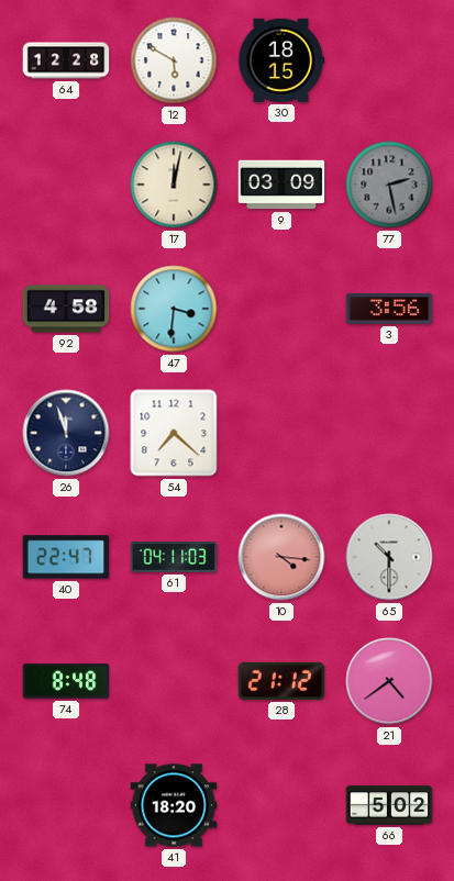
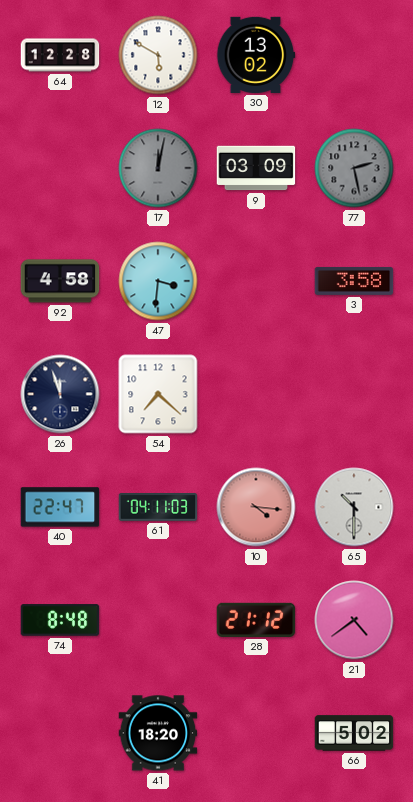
30: 18:15 -> 13:02 (256, 55)
17 dial: cream -> grey (158, 168)
3: 3:56 -> 3:58 (354, 281)
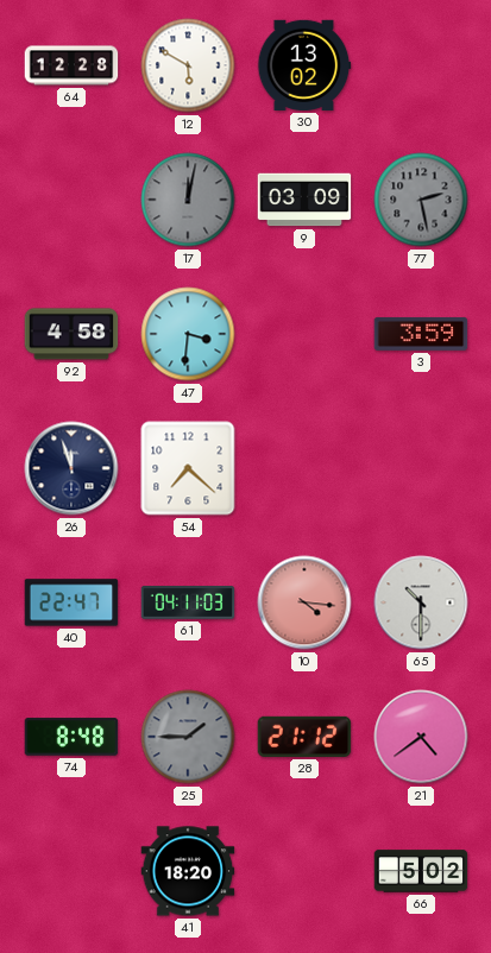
3: 3:58 -> 3:59 (421, 334)
25: none -> 1:45 (188, 737)
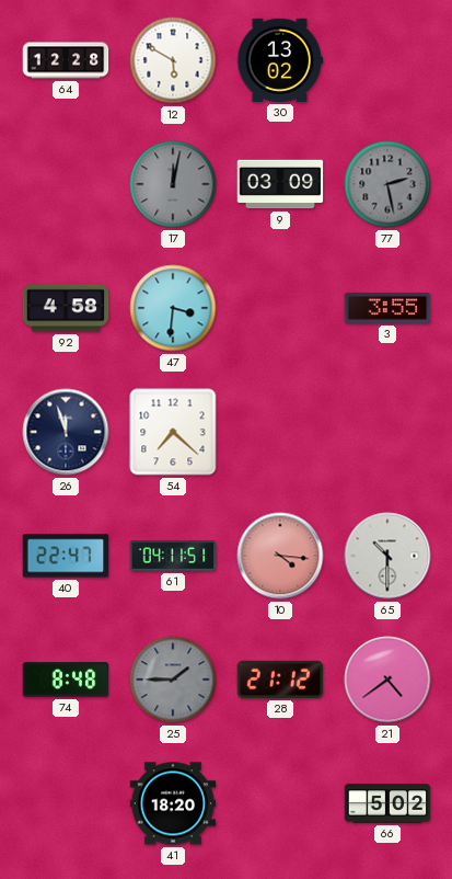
3: 3:59 -> 3:55 (387, 308)
61: 04:11:03 -> 04:11:51 (173, 557)
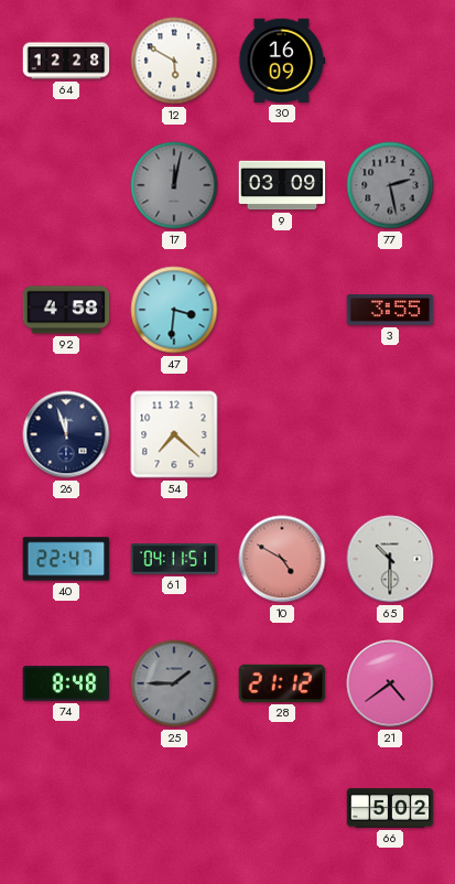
30: 13:02 -> 16:09 (282, 61)
10: 4:16 -> 4:50 (282, 559)
41: 18:20 -> none (173, 803)
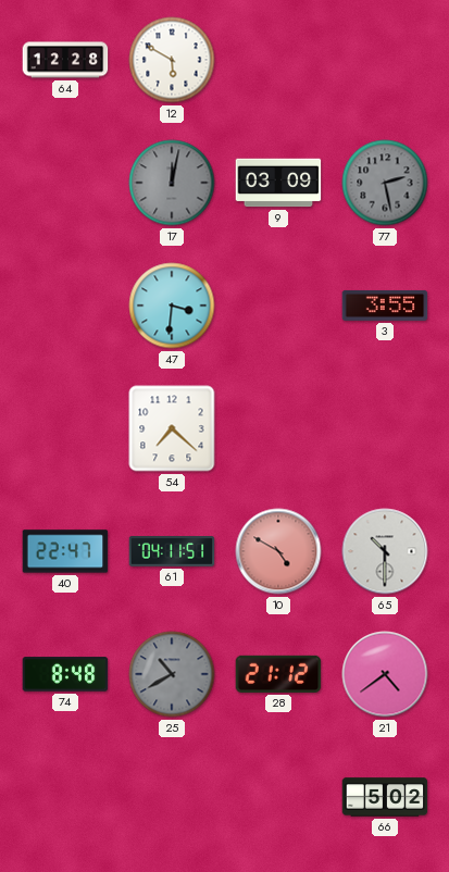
30: 16:09 -> none (282, 61)
92: 4:58 -> none (66, 310)
26: 11:57 -> none (66, 434)
25: 1:45 -> 10:40 (172, 674)
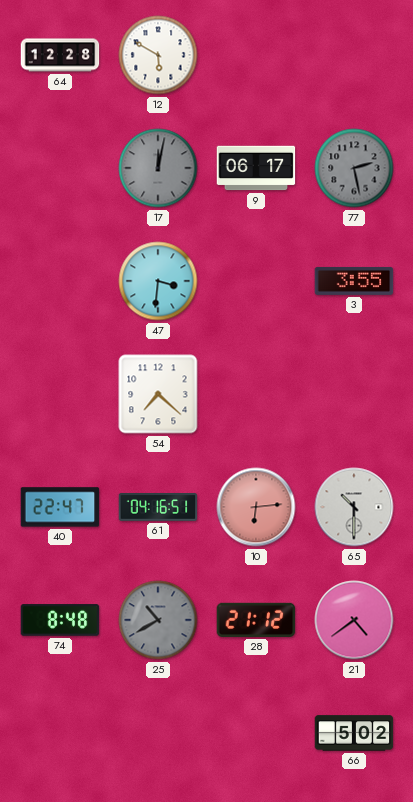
9: 03:09 -> 06:17 (256, 168)
61: 04:11 -> 04:16 (158, 508)
10: 4:50 -> 6:14 (256, 507)
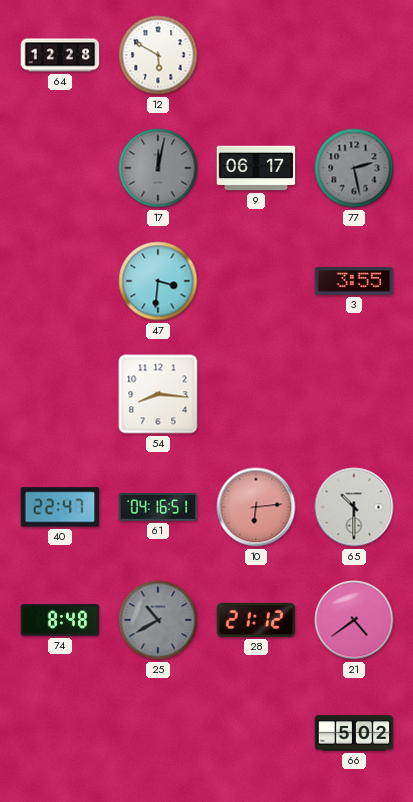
54: 7:22 -> 8:16 (158, 394)
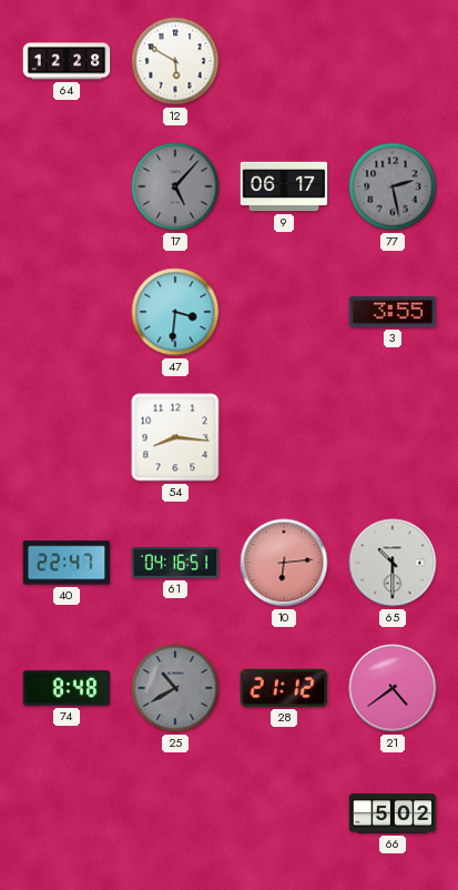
17: 12:02 -> 5:07 (175, 186)
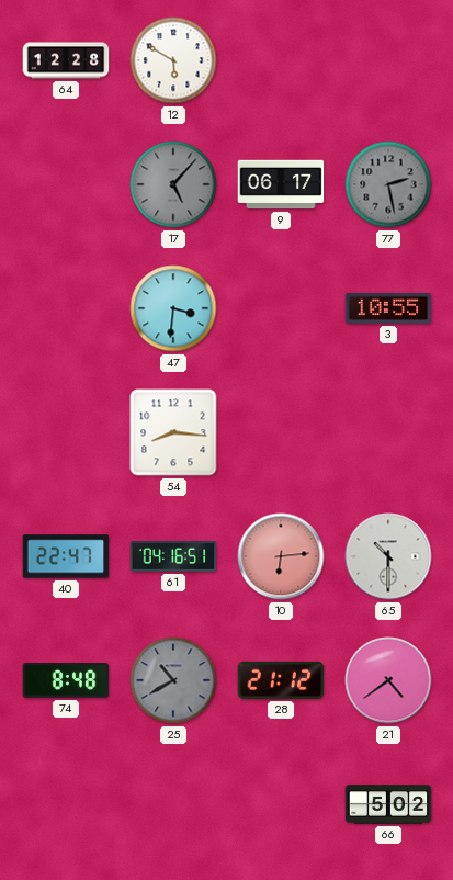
3: 3:55 -> 10:55 (388, 308)
